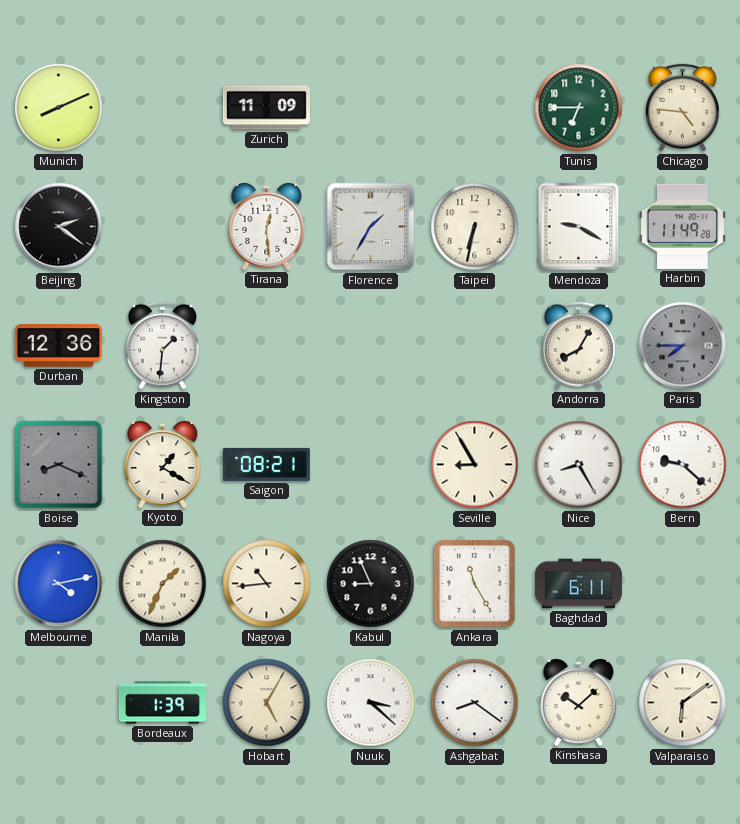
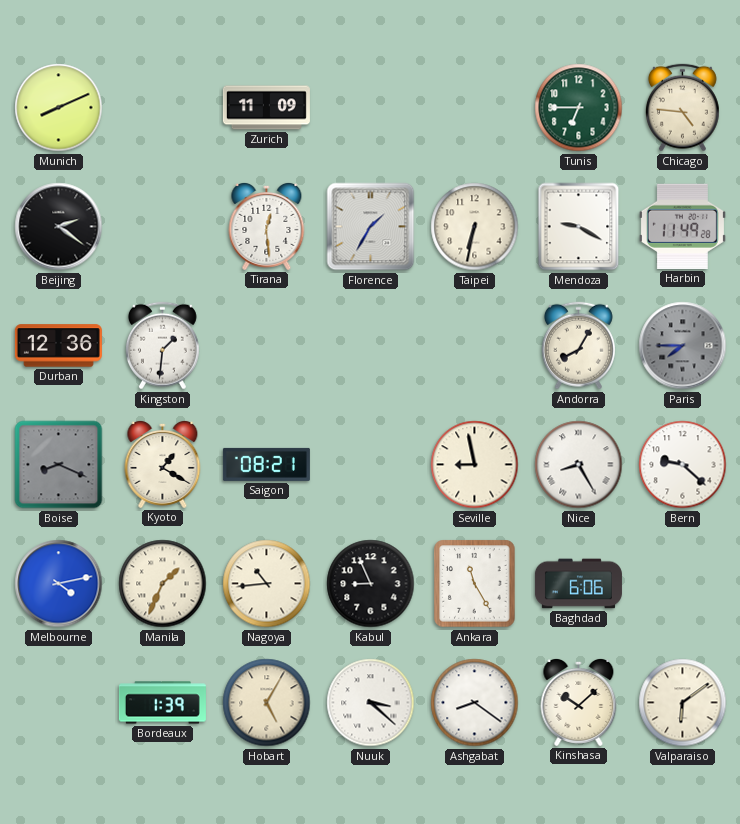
Seville: 8:55 -> 8:58 (475, 465)
Baghdad: 6:11 -> 6:06 (578, 584)
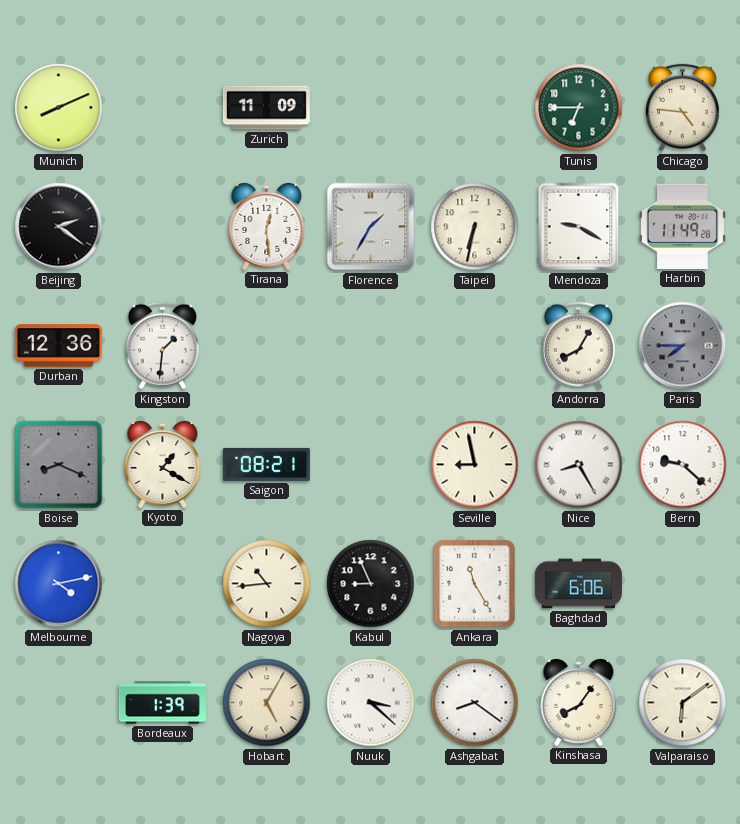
Manila: 1:34 -> none (163, 584)
Kinshasa: 10:08 -> 8:06 (579, 702)
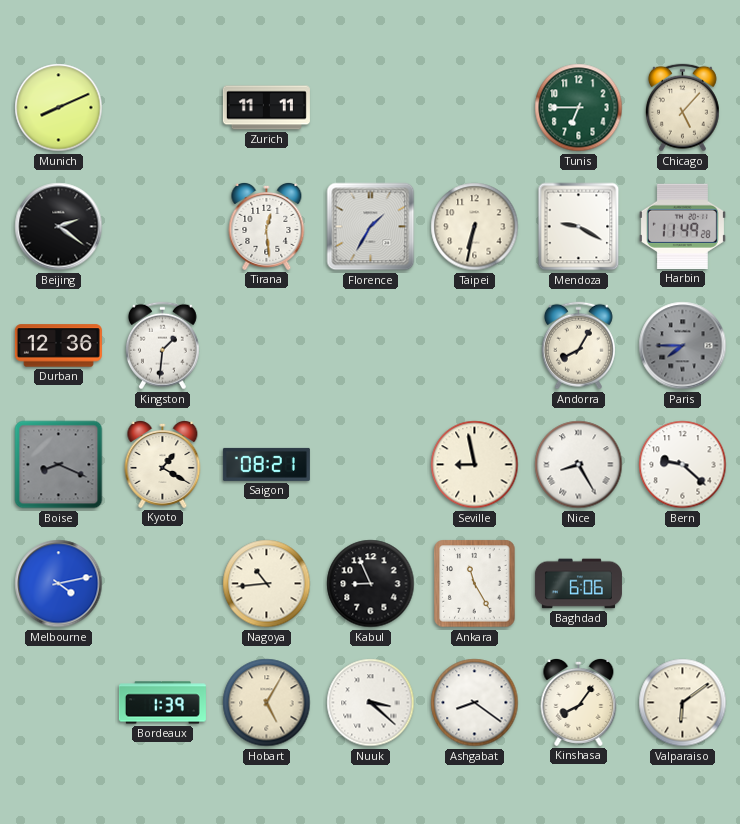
Zurich: 11:09 -> 11:11 (266, 108)
Chicago: 4:46 -> 5:07 (682, 108)
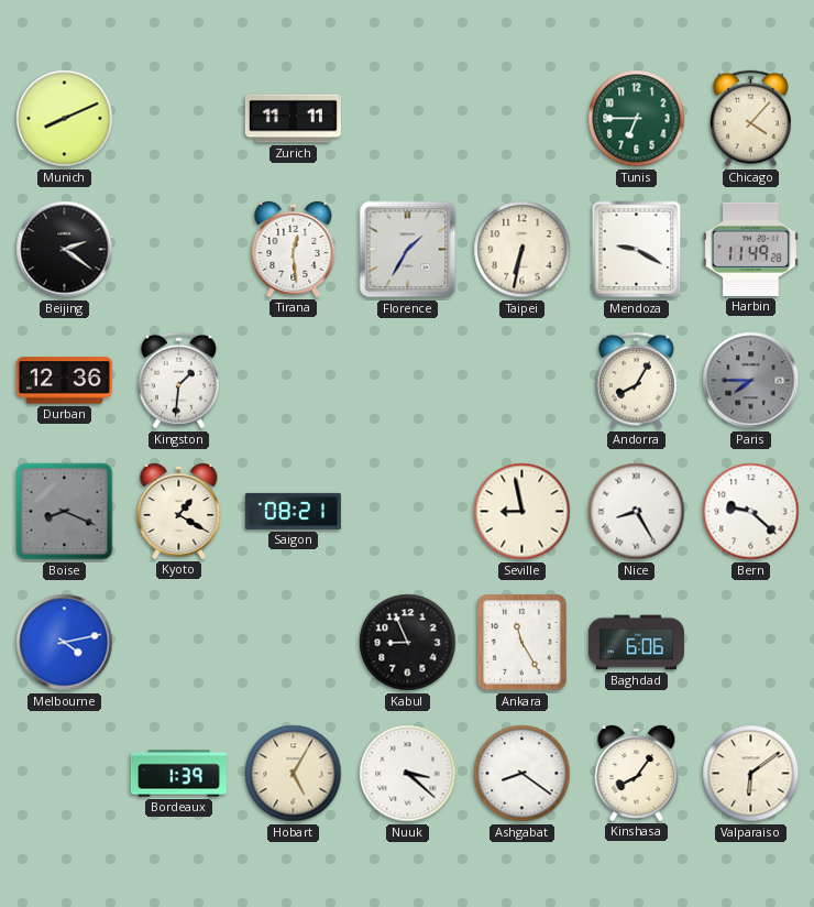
Chicago: 5:07 -> 4:07 (750, 119)
Nagoya: 10:44 -> none (267, 584)
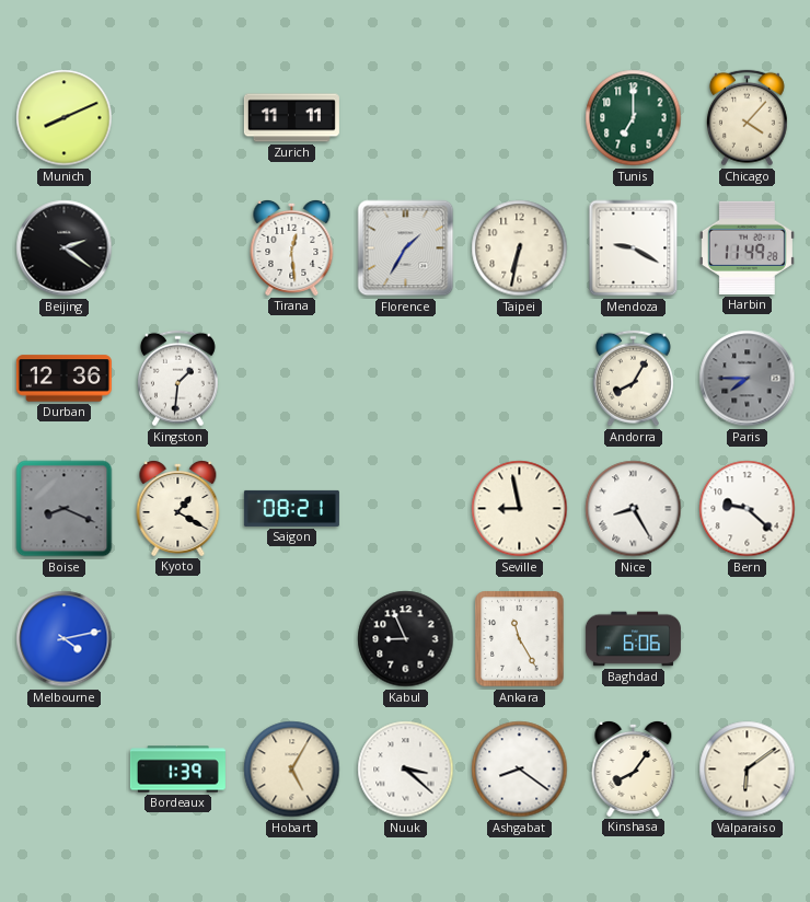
Tunis: 6:45 -> 7:00 (634, 118)
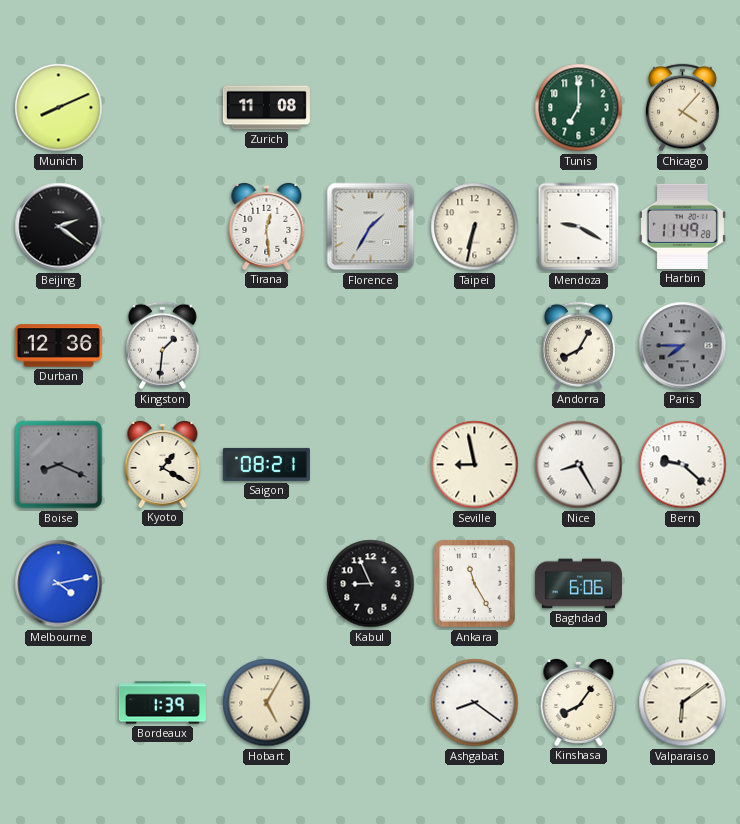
Zurich: 11:11 -> 11:08 (266, 108)
Nuuk: 3:22 -> none (406, 770)
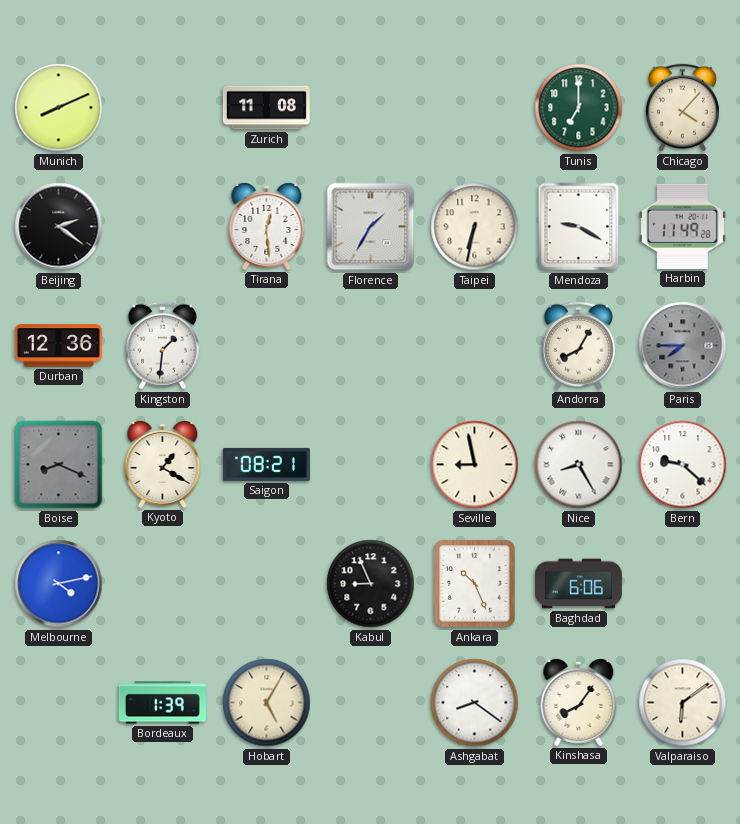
Ankara: 11:25 -> 10:26 (475, 584)
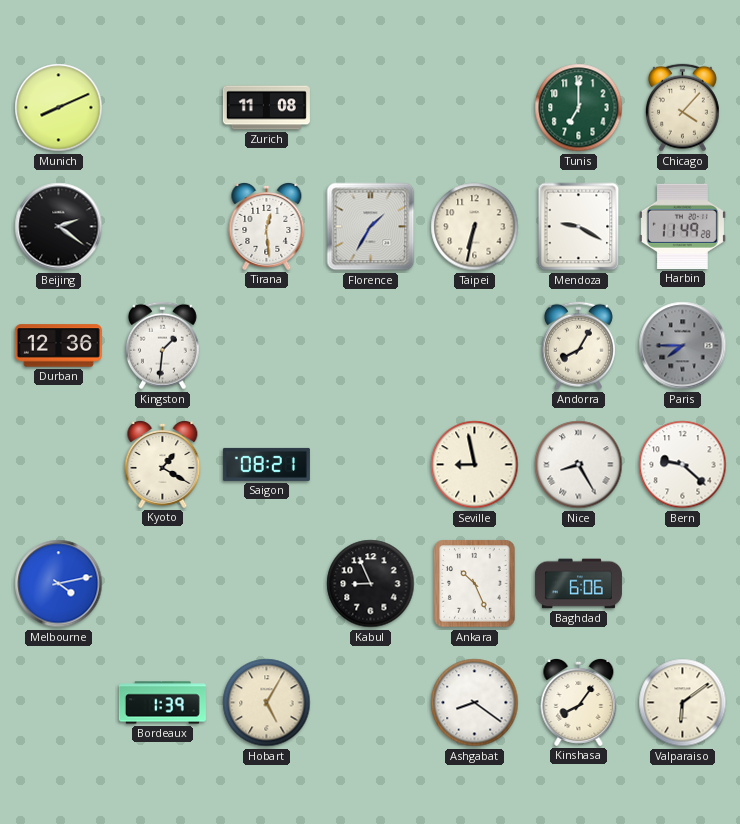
Boise: 8:19 -> none (59, 465)
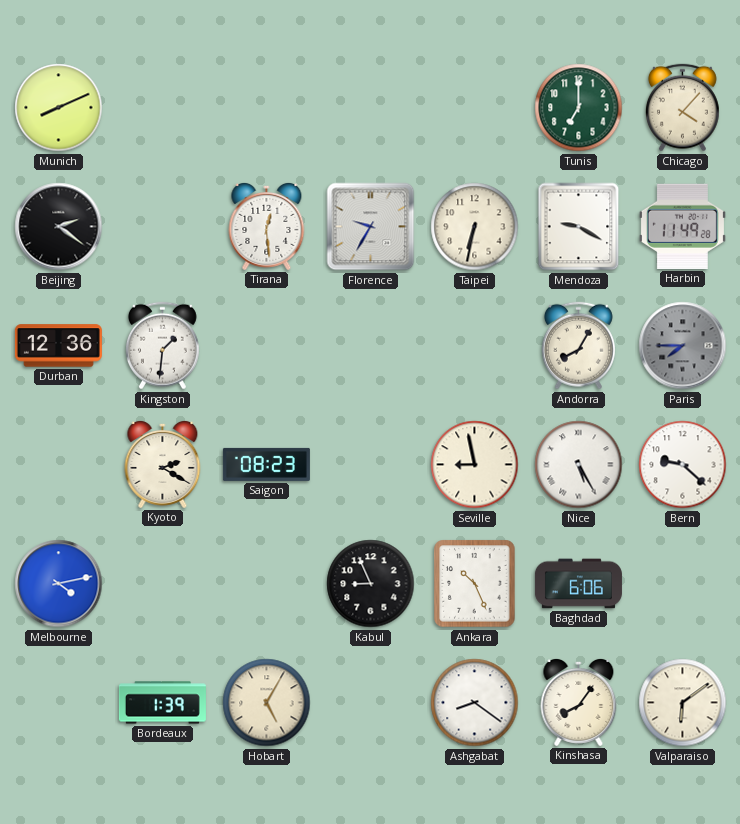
Zurich: 11:08 -> none (266, 108)
Florence: 1:35 -> 9:35 (371, 227)
Kyoto: 1:20 -> 2:20 (163, 464)
Saigon: 08:21 -> 08:23 (266, 464)
Nice: 8:25 -> 5:25 (579, 465)
